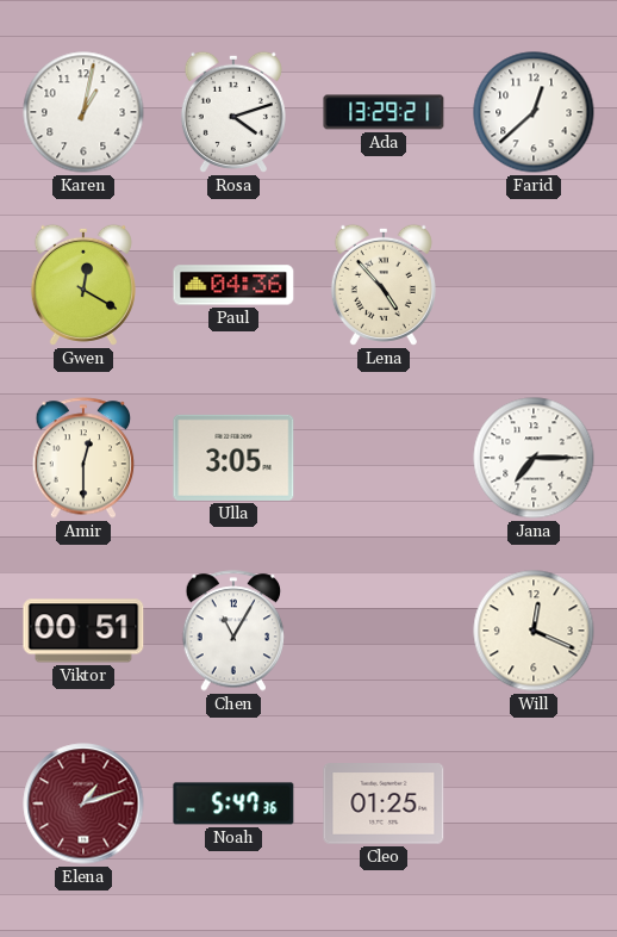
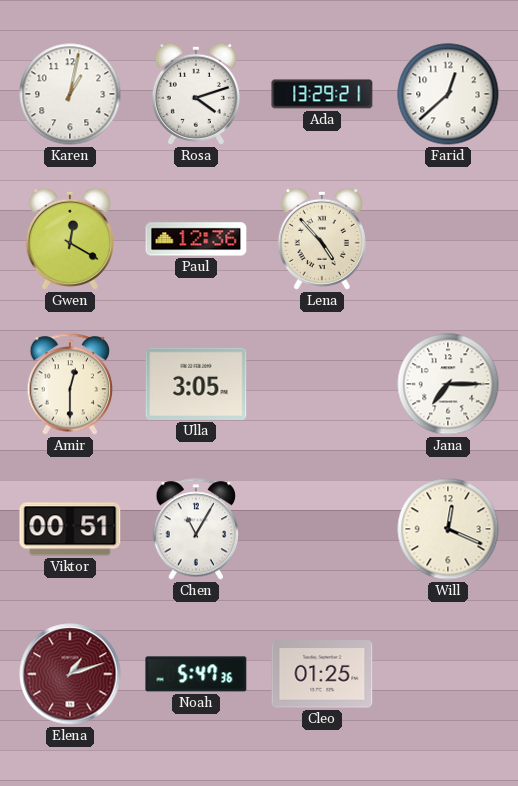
Paul: 04:36 -> 12:36 (196, 239)
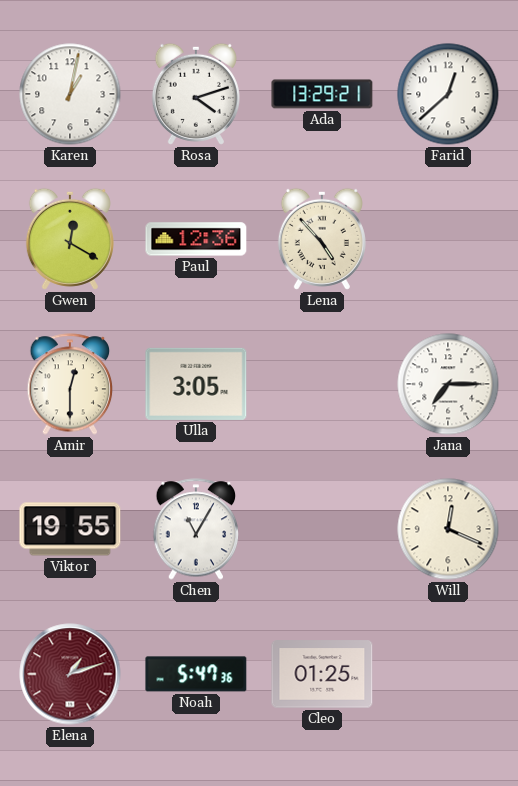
Viktor: 00:51 -> 19:55 (70, 529)
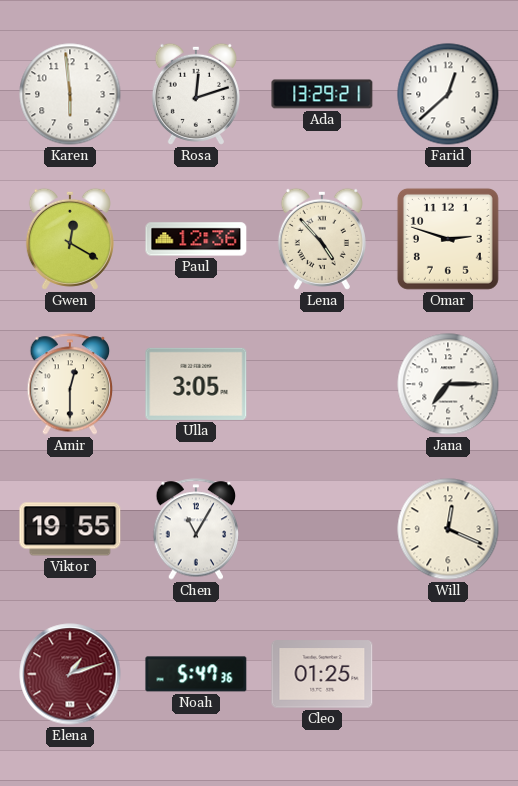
Karen: 1:02 -> 5:59 (70, 94)
Rosa: 4:12 -> 12:12 (196, 94)
Omar: none -> 2:48 (448, 239)
